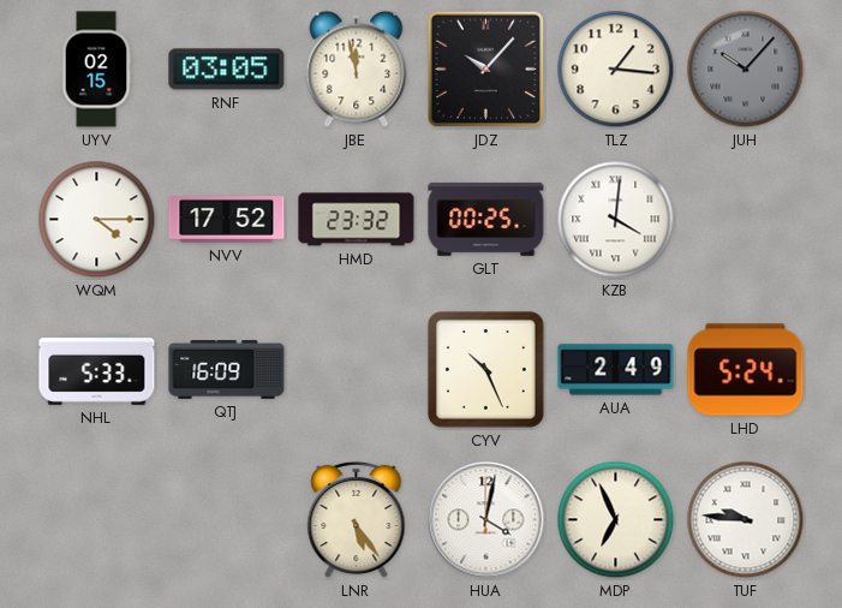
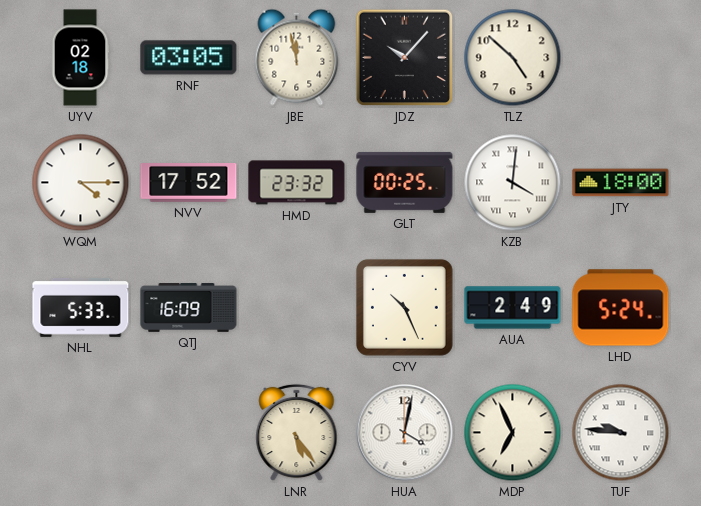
UYV: 02:15 -> 02:18 (80, 58)
TLZ: 1:16 -> 4:52 (513, 58)
JUH: 10:07 -> none (746, 70)
JTY: none -> 18:00 (621, 183)
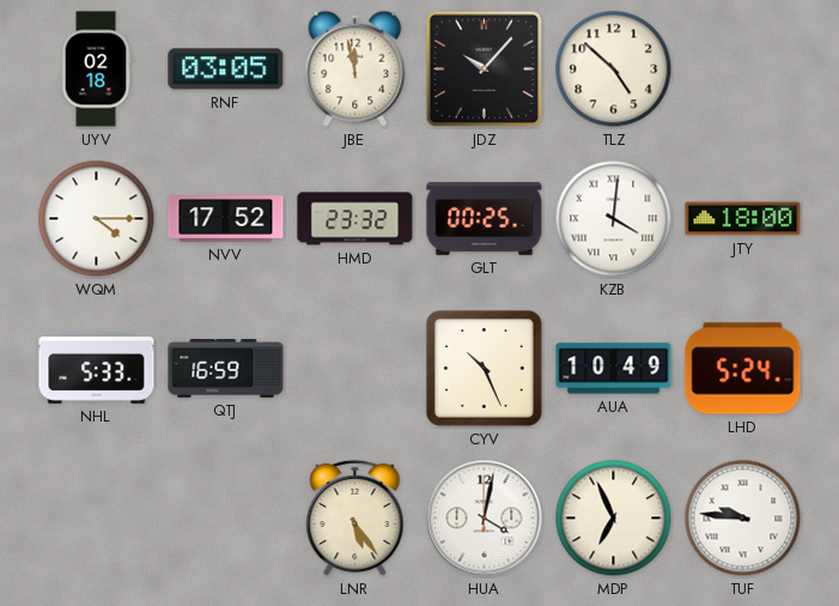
QTJ: 16:09 -> 16:59 (226, 369)
AUA: 2:49 -> 10:49 (614, 369)
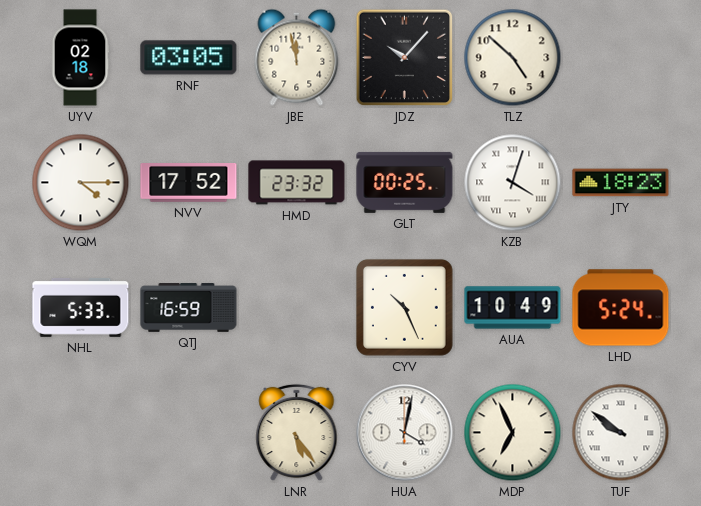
KZB: 4:01 -> 4:03 (513, 183)
JTY: 18:00 -> 18:23 (621, 183)
TUF: 9:46 -> 9:51 (621, 433)
